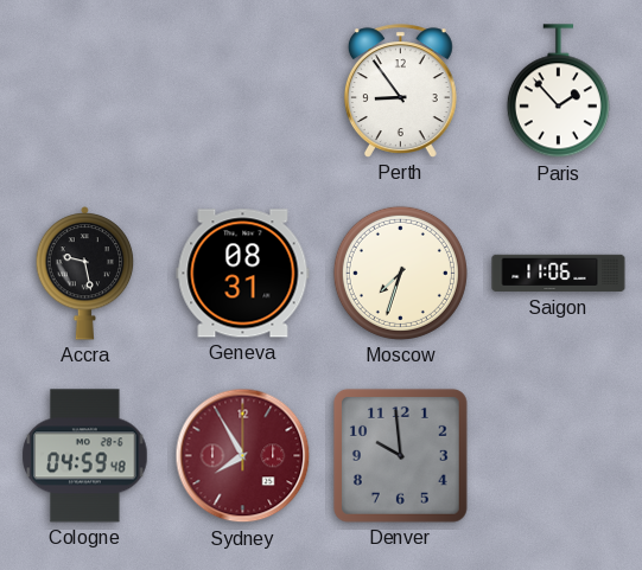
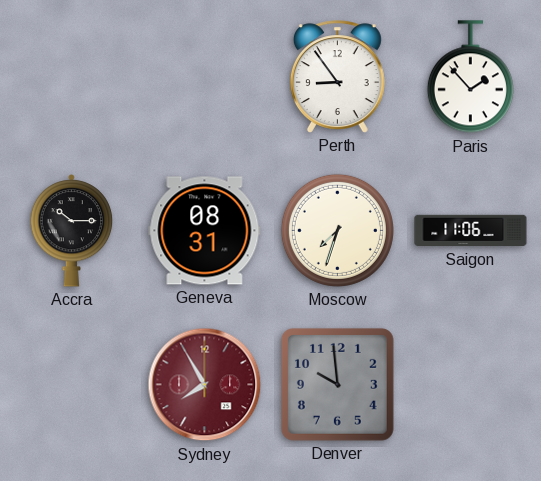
Accra: 9:28 -> 10:15 (72, 231)
Cologne: 04:59 -> none (85, 456)
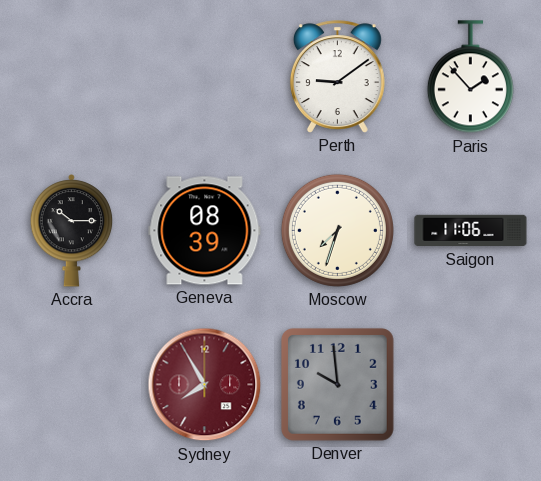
Perth: 8:54 -> 9:09 (337, 77)
Geneva: 08:31 -> 08:39 (205, 231)
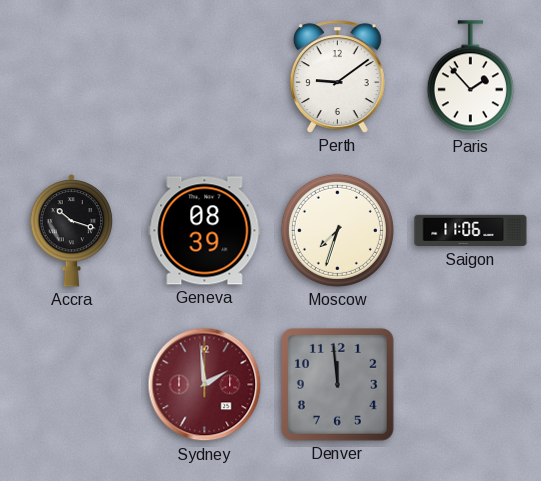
Accra: 10:15 -> 10:18 (72, 231)
Sydney: 7:55 -> 1:59 (205, 385)
Denver: 9:59 -> 11:59 (337, 384)
